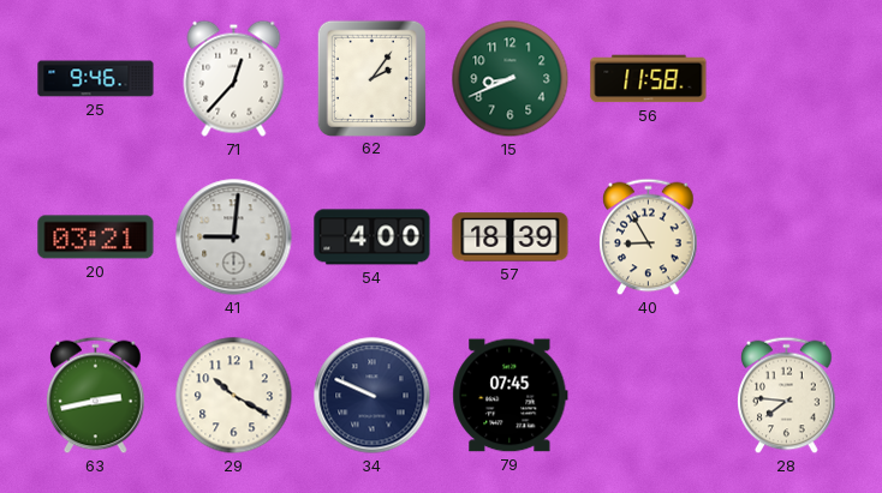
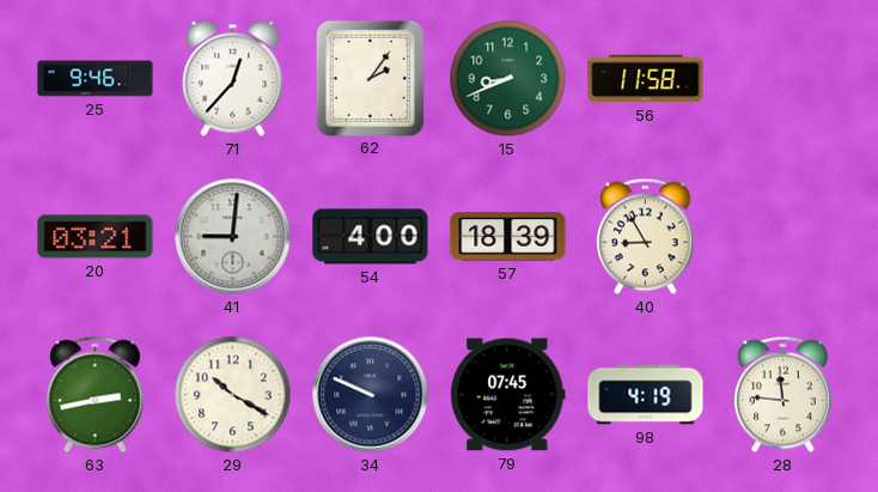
98: none -> 4:19 (646, 395)
28: 7:46 -> 11:46 (784, 395)
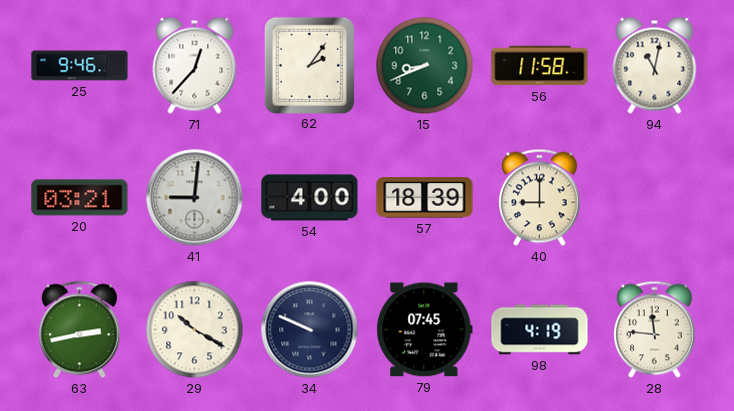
94: none -> 11:02 (655, 65)
40: 8:55 -> 9:00 (540, 198)
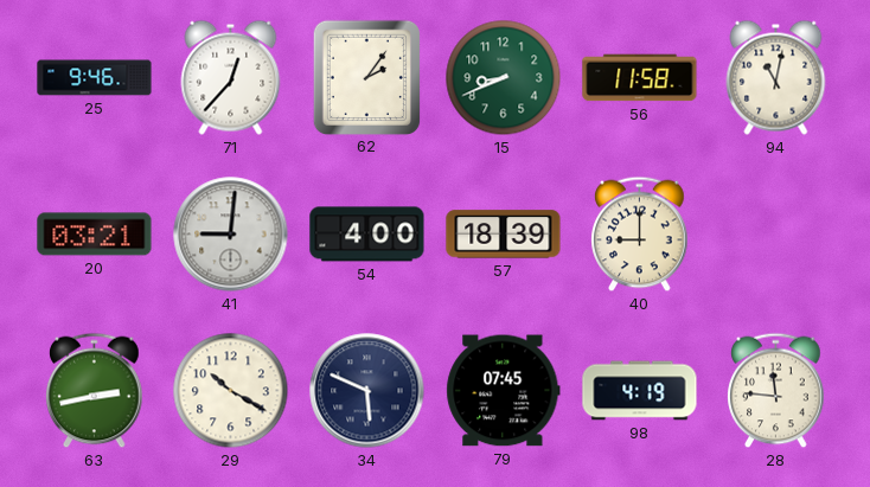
34: 9:49 -> 5:49 (367, 391)
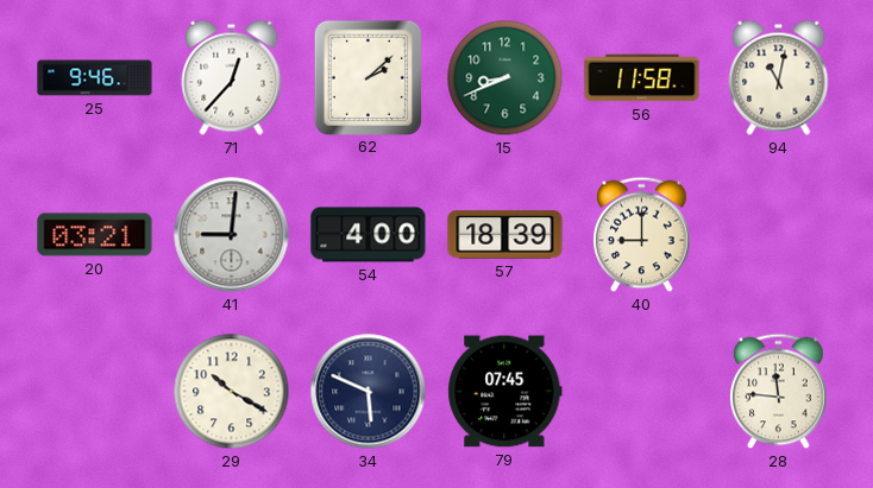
62: 2:06 -> 2:08 (368, 77)
63: 2:43 -> none (95, 391)
98: 4:19 -> none (640, 391)
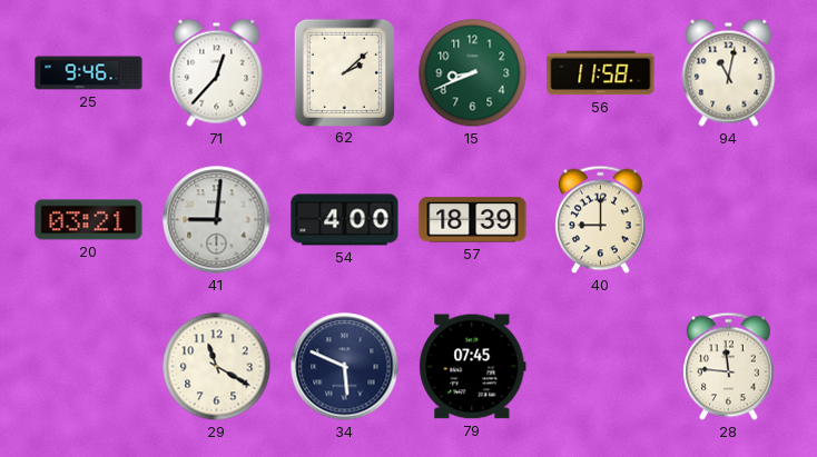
29: 10:20 -> 11:20 (217, 367)
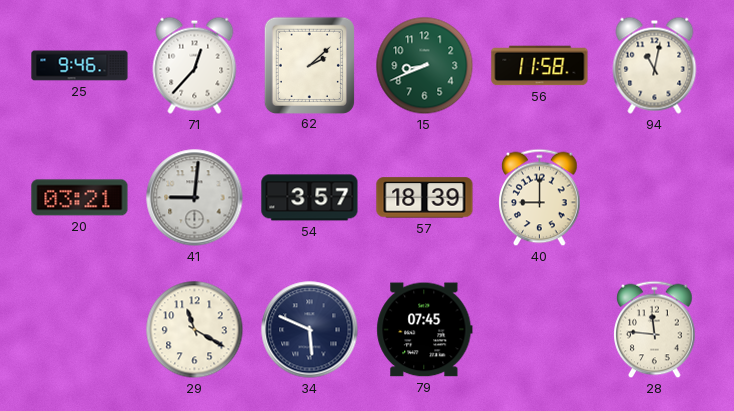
54: 4:00 -> 3:57 (310, 198)
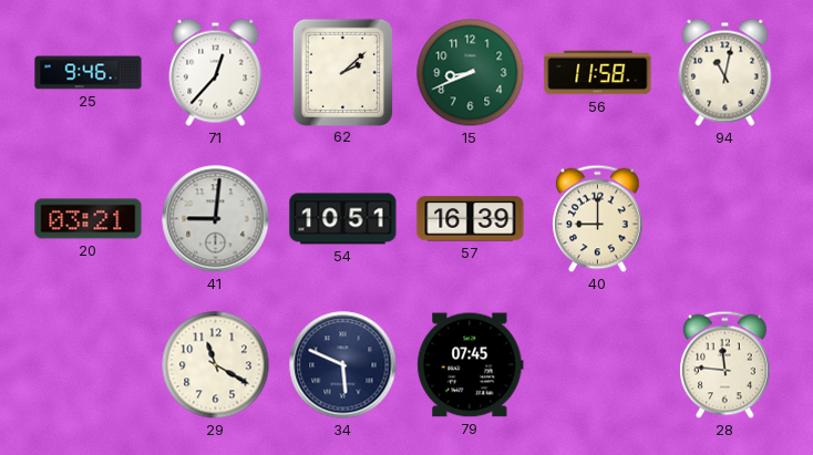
54: 3:57 -> 10:51 (343, 219)
57: 18:39 -> 16:39 (471, 219)
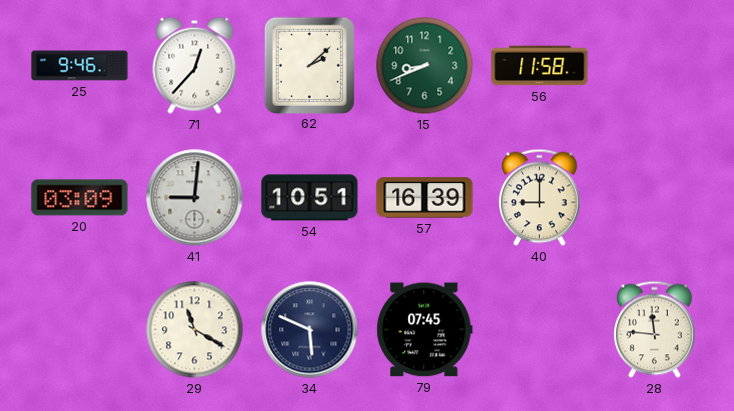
94: 11:02 -> none (725, 72)
20: 03:21 -> 03:09 (80, 198)
